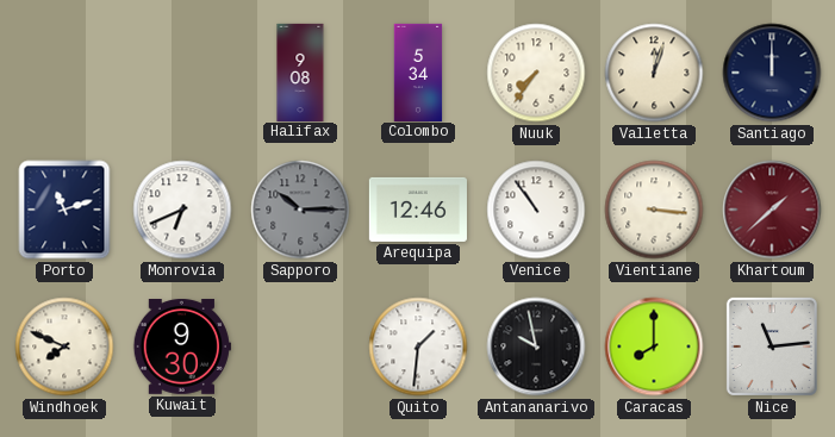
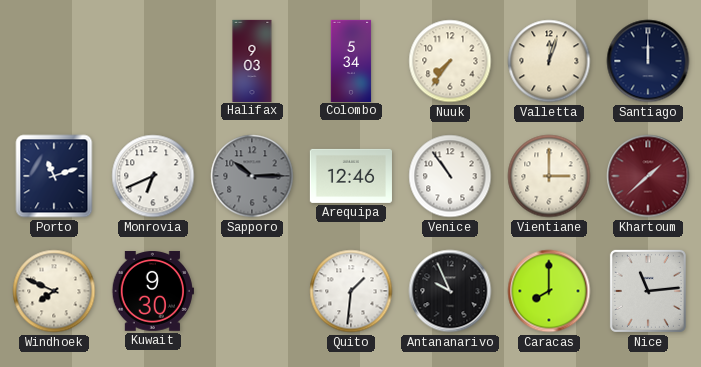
Halifax: 9:08 -> 9:03 (252, 60)
Vientiane: 3:16 -> 3:00 (549, 176)
Antananarivo: 9:58 -> 9:56 (450, 291)
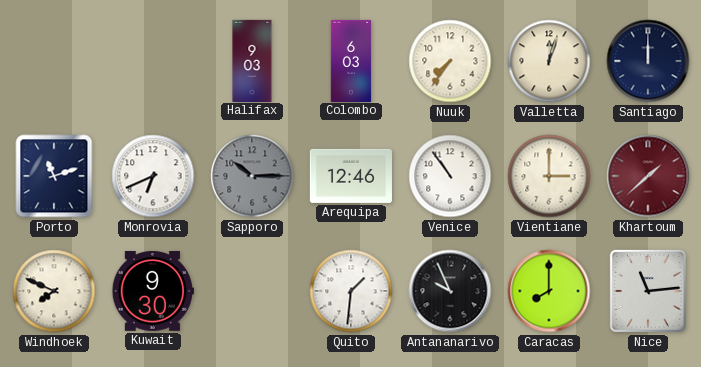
Colombo: 5:34 -> 6:03 (351, 60)
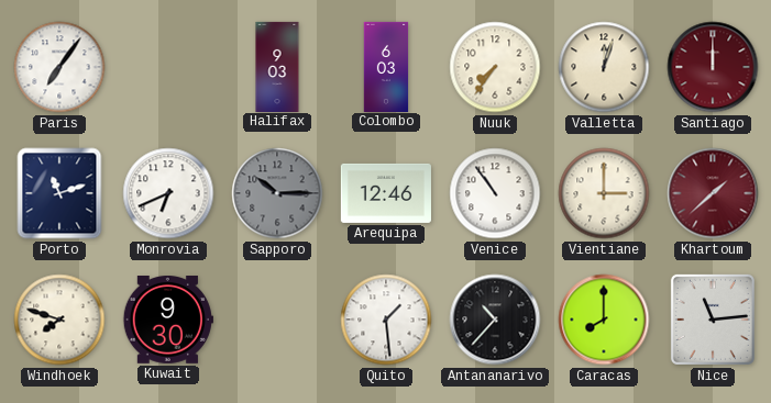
Paris: none -> 7:06 (59, 67)
Santiago dial: navy -> burgundy (713, 67)
Windhoek: 7:49 -> 7:48 (59, 320)
Quito: 1:31 -> 1:29 (386, 320)
Antananarivo: 9:56 -> 10:37 (495, 320)
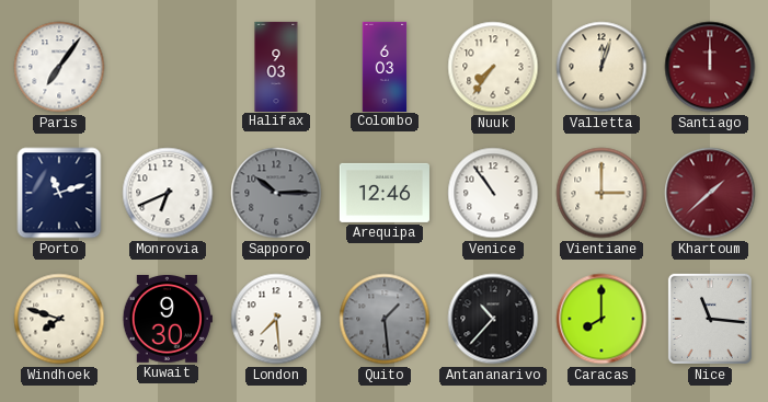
London: none -> 7:29 (276, 319)
Quito dial: white -> grey (385, 319)
Nice: 11:14 -> 11:16 (710, 319)
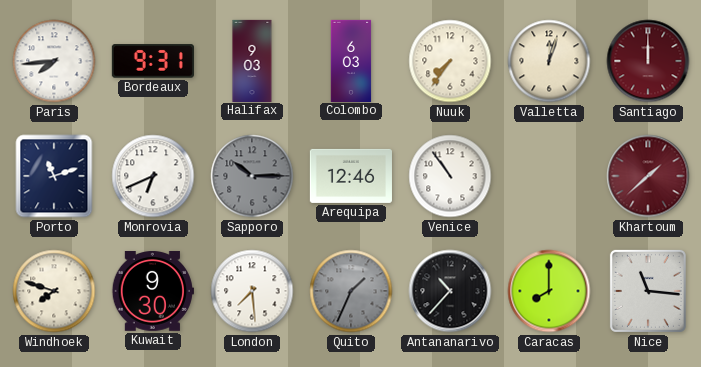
Paris: 7:06 -> 7:44 (54, 61)
Bordeaux: none -> 9:31 (153, 61)
Vientiane: 3:00 -> none (601, 193)
Quito: 1:29 -> 1:34 (351, 291)
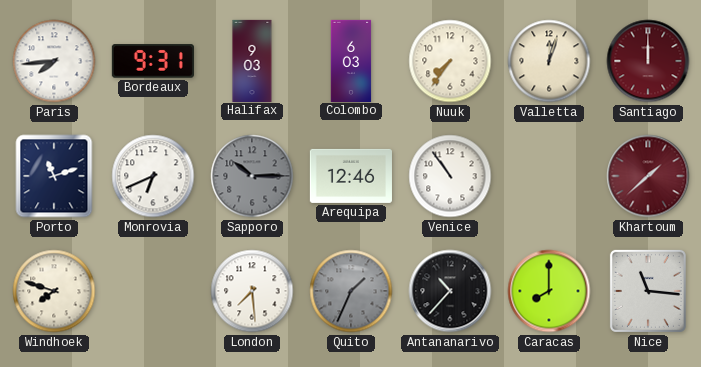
Kuwait: 9:30 -> none (153, 292)
